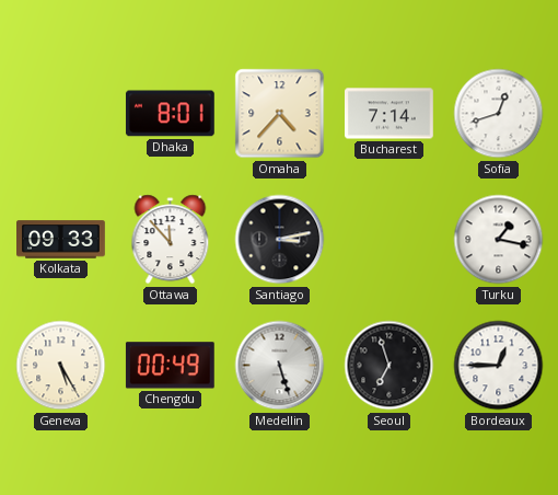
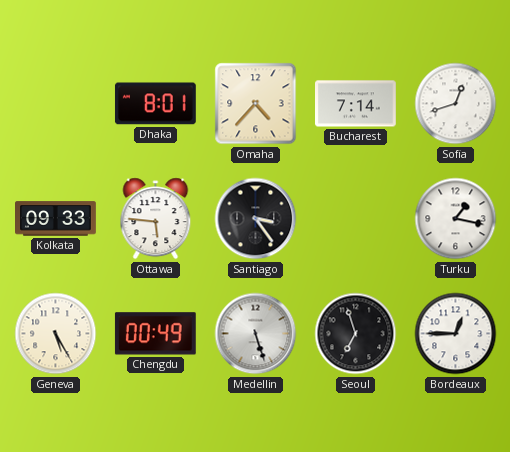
Ottawa: 11:53 -> 5:46 (156, 219)
Santiago: 3:13 -> 3:24 (256, 219)
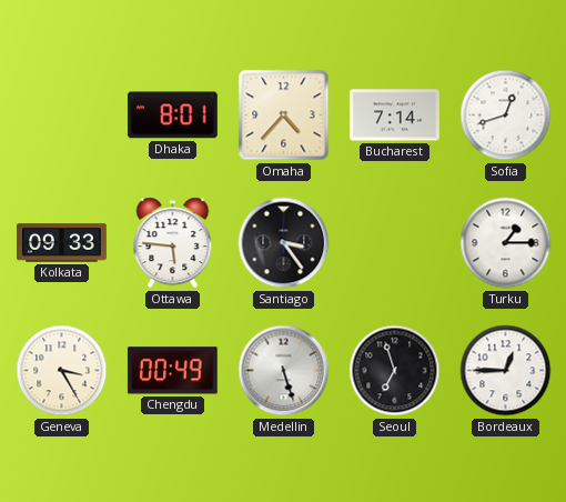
Turku: 1:17 -> 1:15 (506, 243)
Geneva: 5:25 -> 3:25 (62, 371)
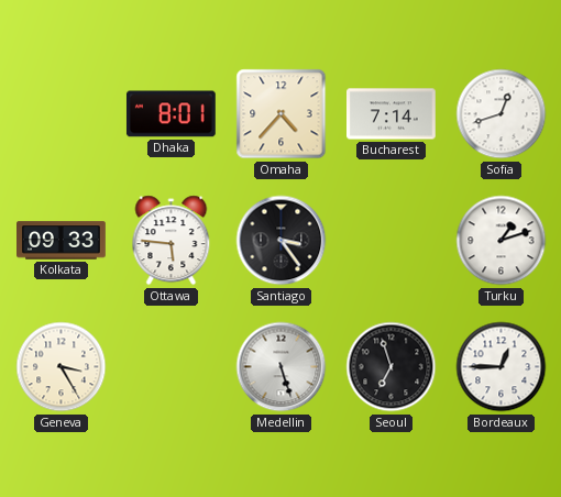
Turku: 1:15 -> 1:12 (502, 241)
Chengdu: 00:49 -> none (172, 371)
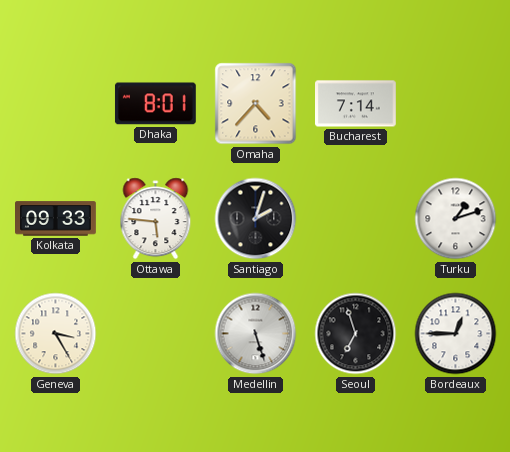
Sofia: 12:42 -> none (502, 114)
Santiago: 3:24 -> 2:03 (256, 219)
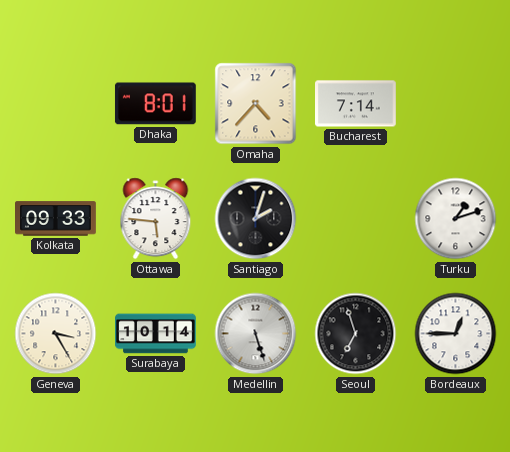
Surabaya: none -> 10:14 (156, 334)
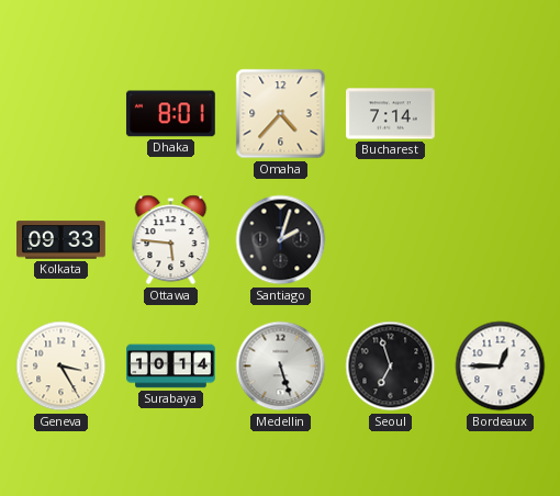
Turku: 1:12 -> none (456, 219)
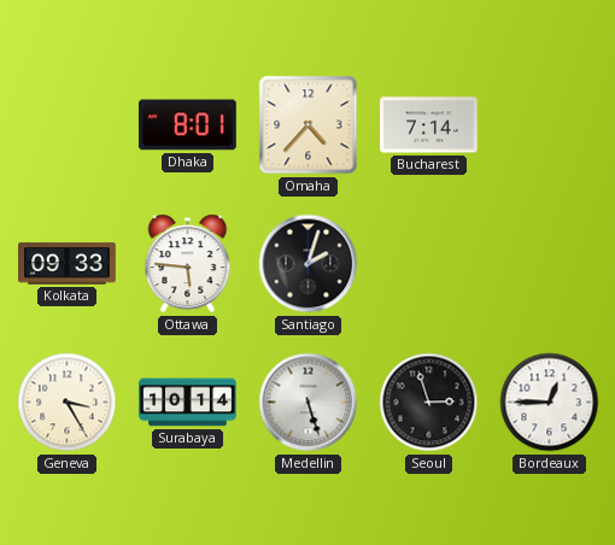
Seoul: 6:57 -> 2:57 (429, 403)
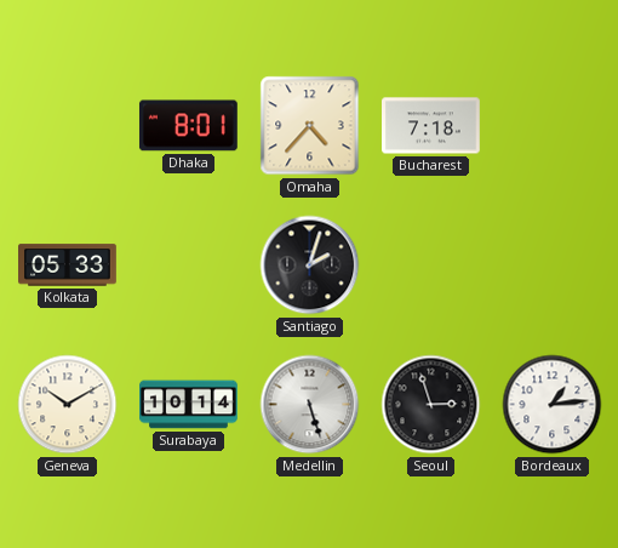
Bucharest: 7:14 -> 7:18 (431, 126)
Kolkata: 09:33 -> 05:33 (68, 266)
Ottawa: 5:46 -> none (188, 264)
Geneva: 3:25 -> 10:10 (68, 405)
Bordeaux: 12:45 -> 1:14 (553, 405)
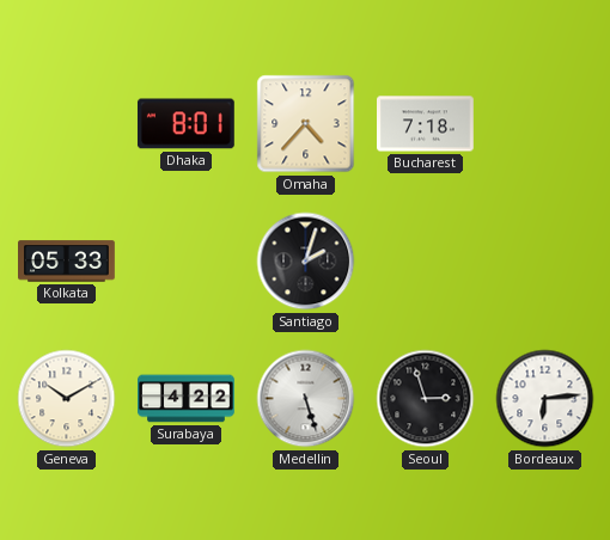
Surabaya: 10:14 -> 4:22 (187, 399)
Bordeaux: 1:14 -> 6:14 (545, 399)
